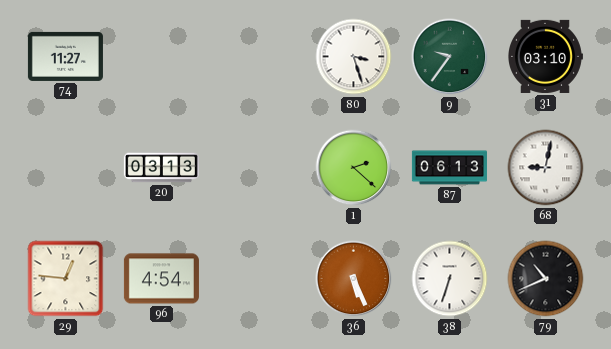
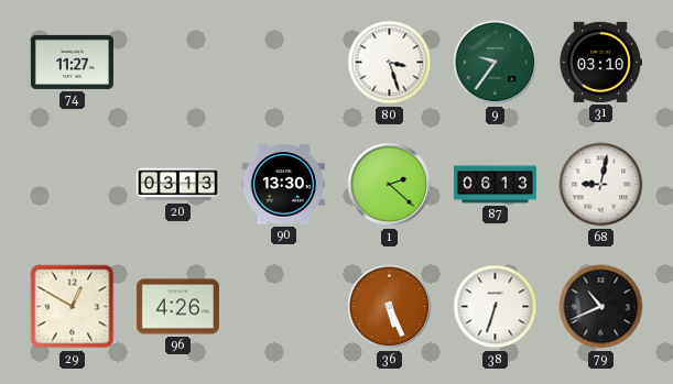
90: none -> 13:30 (283, 185)
29: 12:46 -> 12:50 (73, 307)
96: 4:54 -> 4:26 (177, 307)
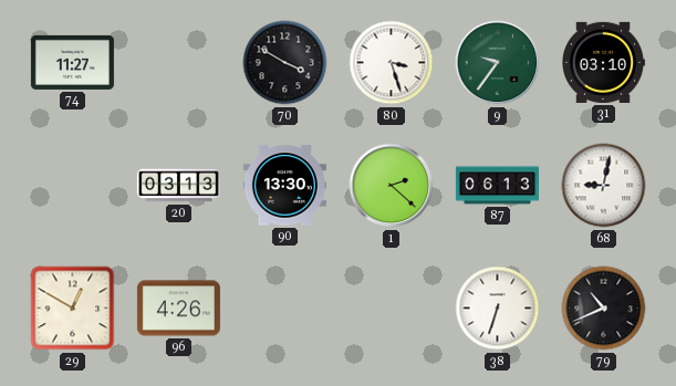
70: none -> 3:50 (285, 63)
36: 5:26 -> none (390, 307)
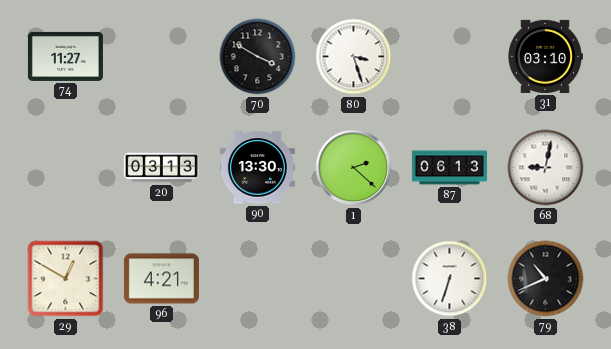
9: 9:36 -> none (498, 63)
96: 4:26 -> 4:21 (161, 279)
